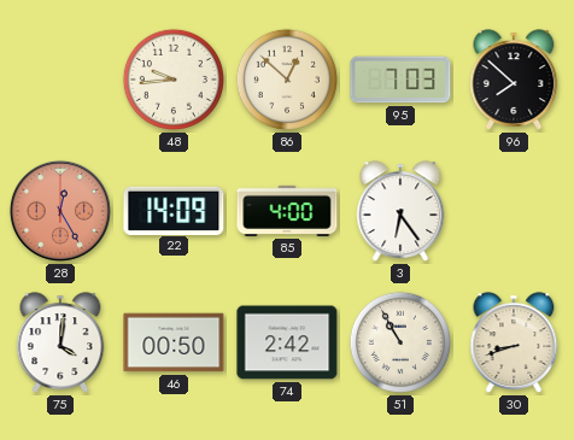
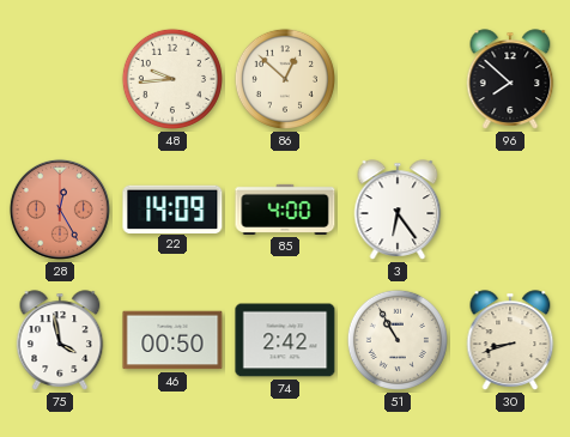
95: 7:03 -> none (400, 80)
75: 4:01 -> 3:58 (60, 340)
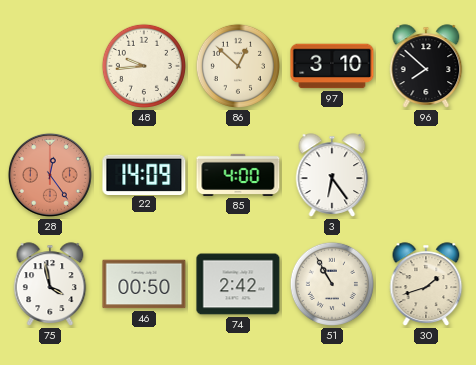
97: none -> 3:10 (332, 66)
28: 12:25 -> 12:24 (50, 175)
30: 8:42 -> 1:42 (426, 284)
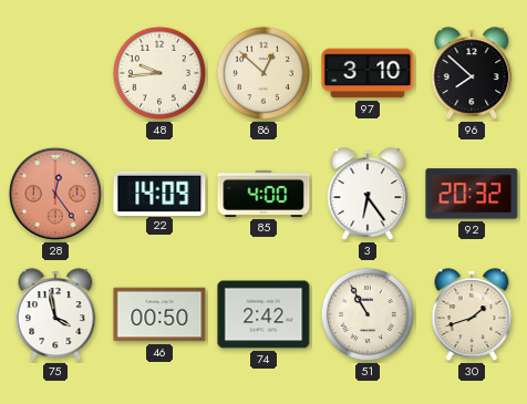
92: none -> 20:32 (472, 194)
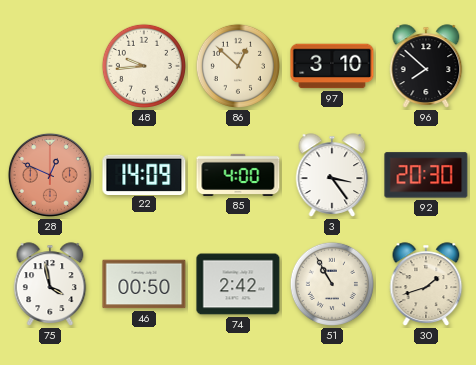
28: 12:24 -> 12:49 (50, 175)
3: 6:24 -> 3:24 (332, 175)
92: 20:32 -> 20:30 (426, 175)
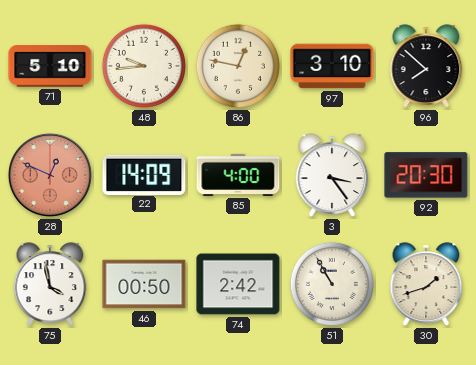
71: none -> 5:10 (50, 66)
86: 12:52 -> 12:47 (238, 66)
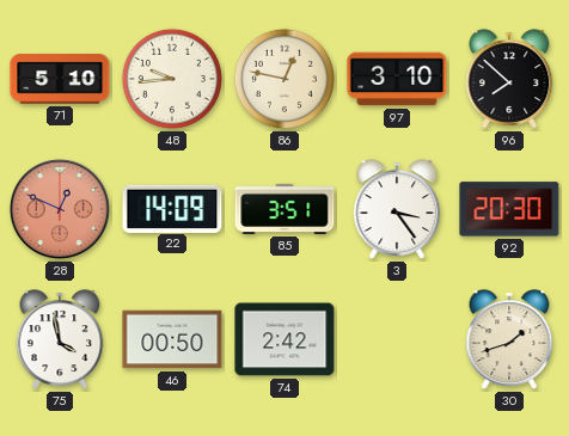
85: 4:00 -> 3:51 (284, 209)
51: 10:55 -> none (332, 284)
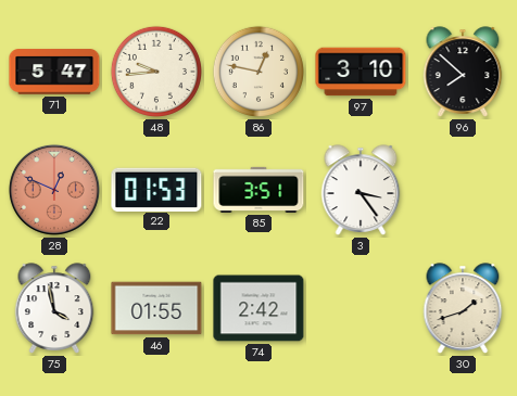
71: 5:10 -> 5:47 (54, 72)
22: 14:09 -> 01:53 (156, 189)
92: 20:30 -> none (509, 209)
46: 00:50 -> 01:55 (156, 308)
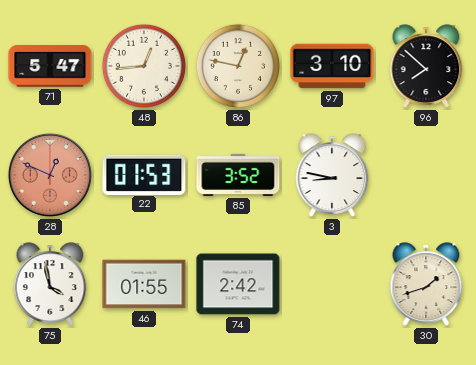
48: 9:44 -> 12:44 (144, 66)
85: 3:51 -> 3:52 (238, 175)
3: 3:24 -> 8:47 (332, 175)
